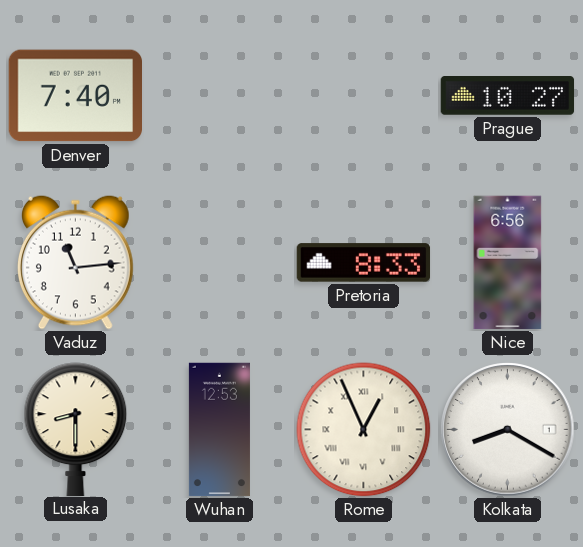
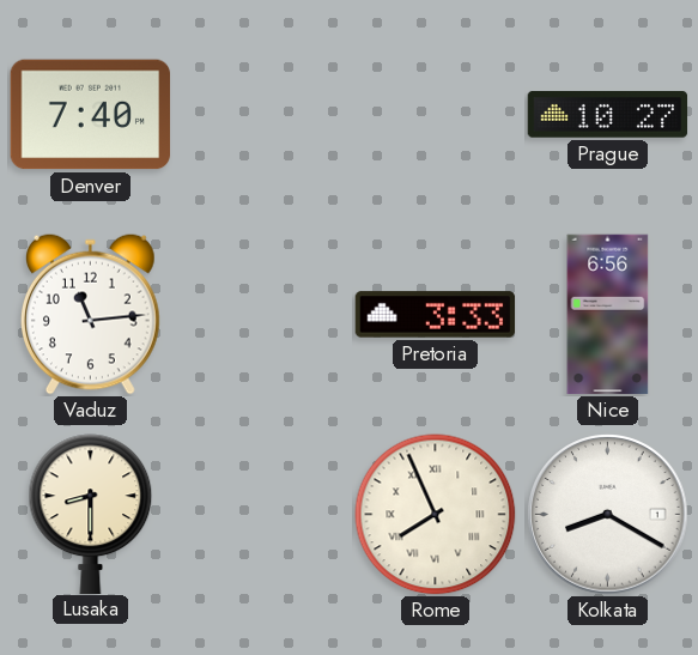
Pretoria: 8:33 -> 3:33 (436, 315)
Wuhan: 12:53 -> none (219, 430)
Rome: 12:56 -> 7:56 (436, 515)
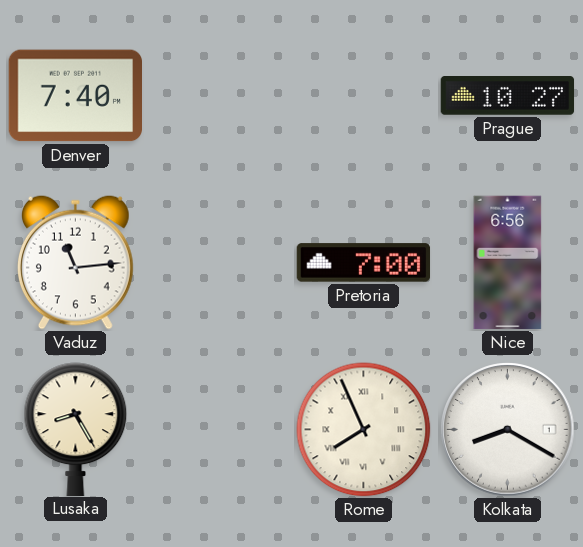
Pretoria: 3:33 -> 7:00 (364, 263)
Lusaka: 8:30 -> 8:25 (76, 429)
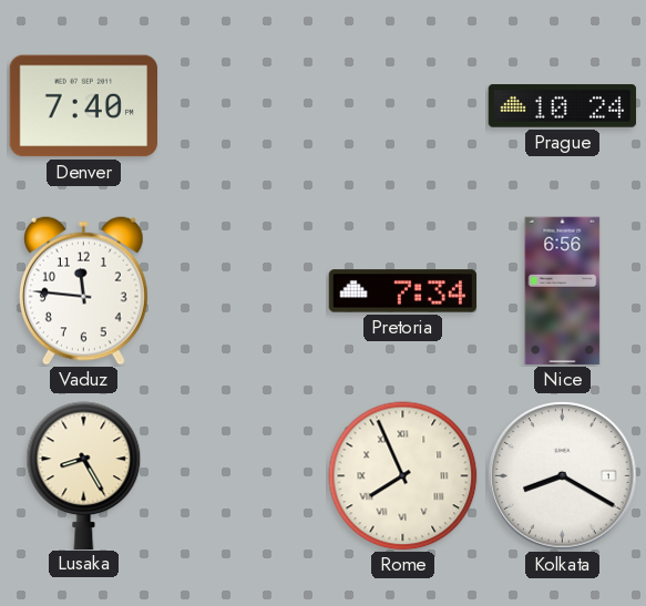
Prague: 10:27 -> 10:24 (563, 106)
Vaduz: 11:14 -> 11:46 (83, 290)
Pretoria: 7:00 -> 7:34 (403, 291)
